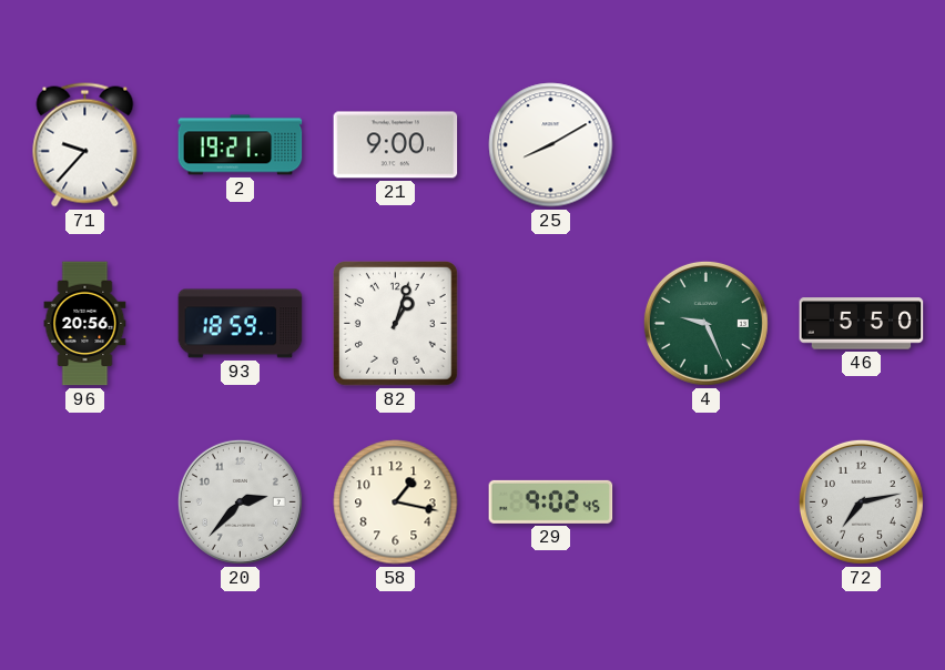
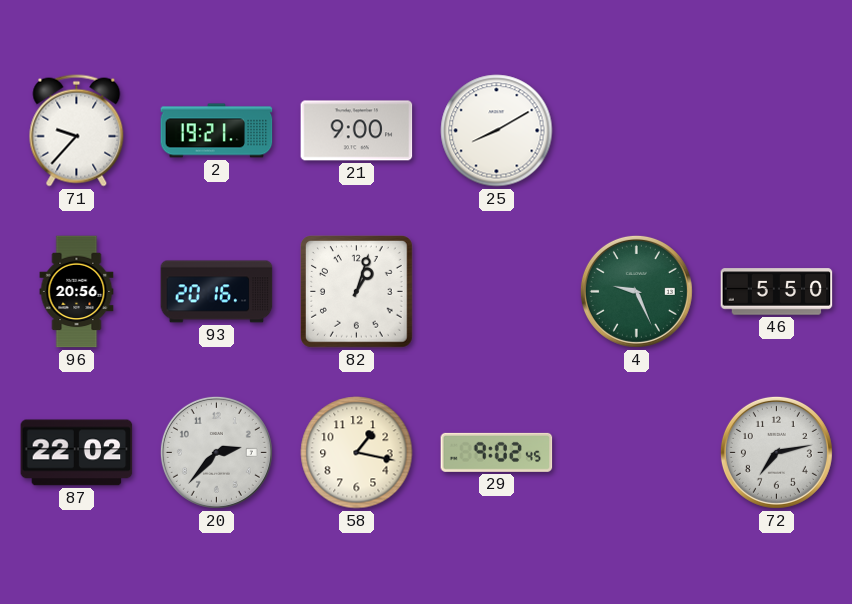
93: 18:59 -> 20:16 (217, 292)
87: none -> 22:02 (77, 453)
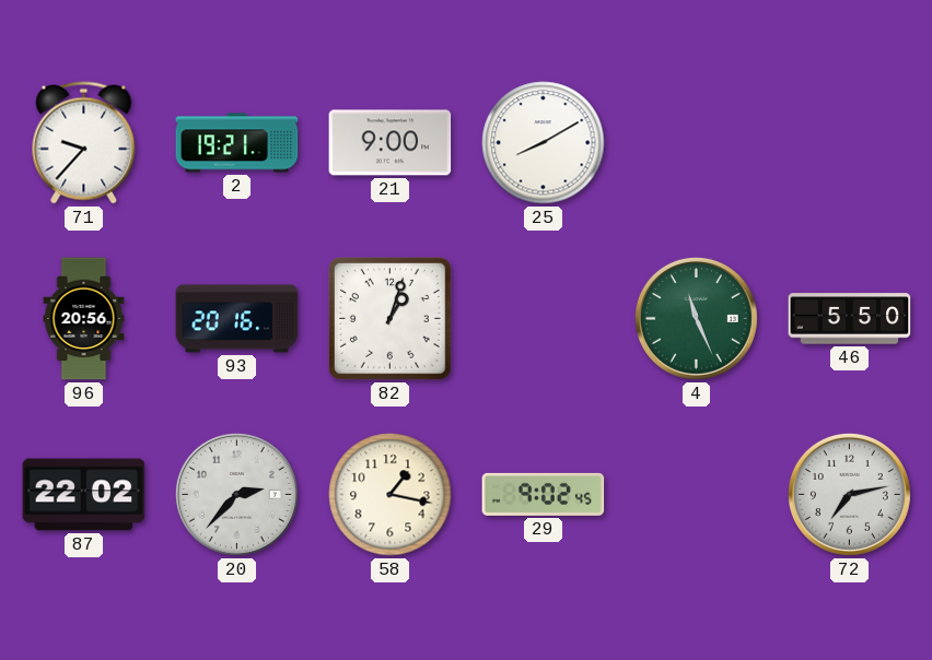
4: 9:26 -> 11:26 (696, 318)
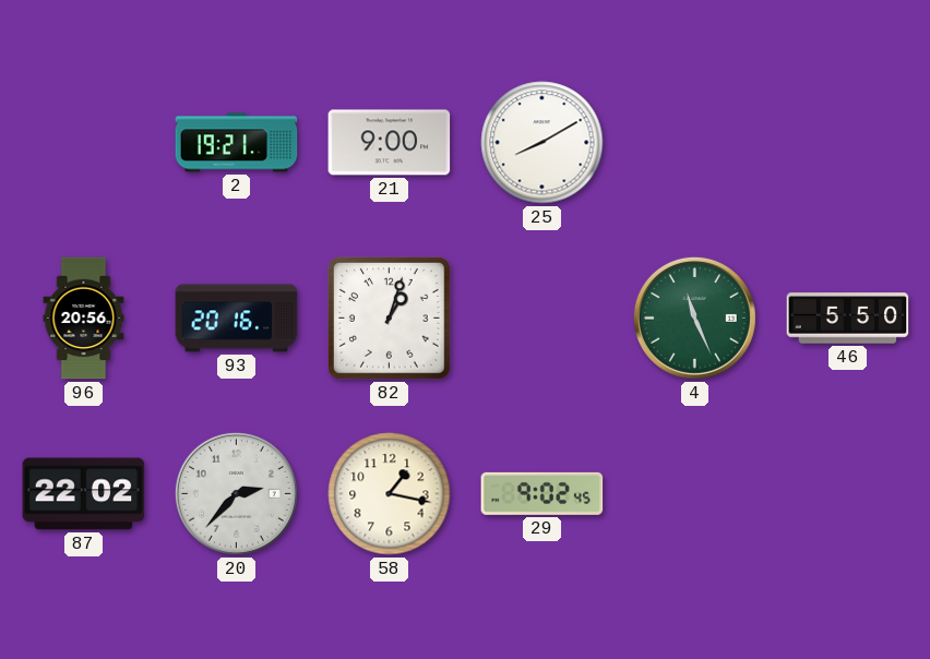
71: 9:37 -> none (84, 143)
72: 7:13 -> none (849, 494)
